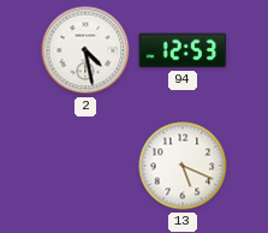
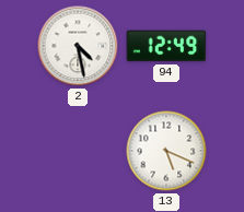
94: 12:53 -> 12:49 (166, 46)
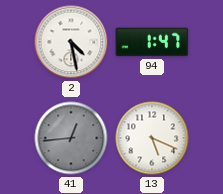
94: 12:49 -> 1:47 (152, 42)
41: none -> 12:44 (71, 138)
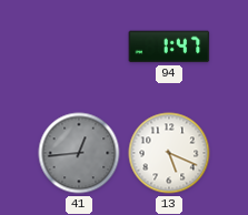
2: 4:28 -> none (71, 42)
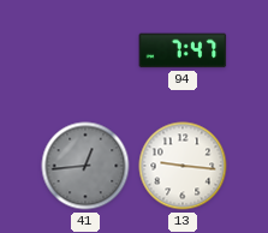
94: 1:47 -> 7:47 (183, 50)
13: 5:19 -> 9:16 (183, 166)
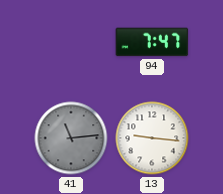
41: 12:44 -> 11:14 (71, 138)
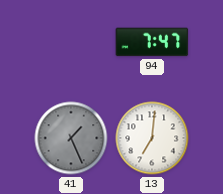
41: 11:14 -> 1:26 (71, 138)
13: 9:16 -> 7:01 (152, 138)
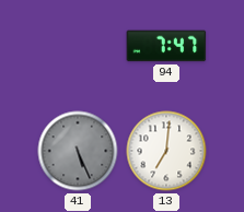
41: 1:26 -> 5:26 (78, 151)
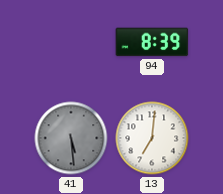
94: 7:47 -> 8:39 (152, 42)
41: 5:26 -> 5:29 (71, 138)
